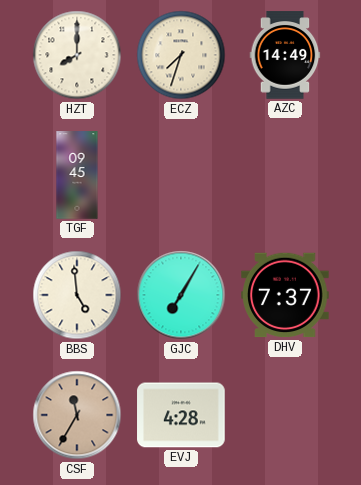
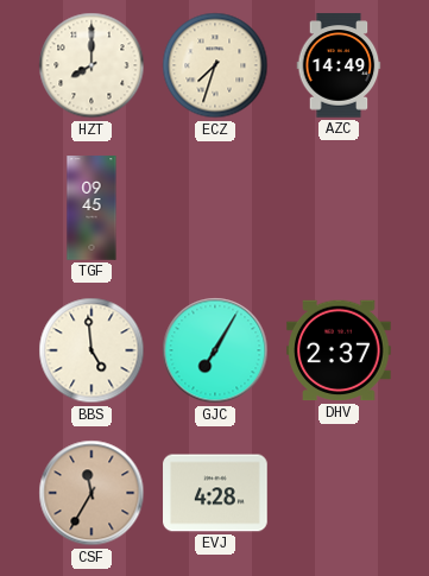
DHV: 7:37 -> 2:37 (339, 350)
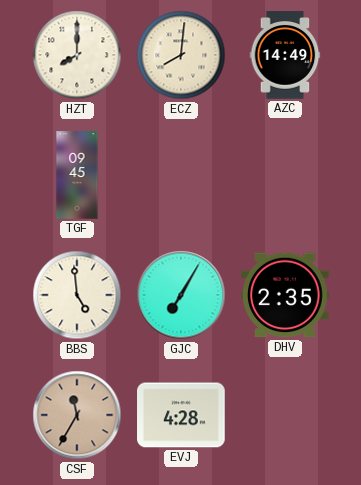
ECZ: 7:33 -> 8:01 (181, 55)
DHV: 2:37 -> 2:35 (285, 295)
